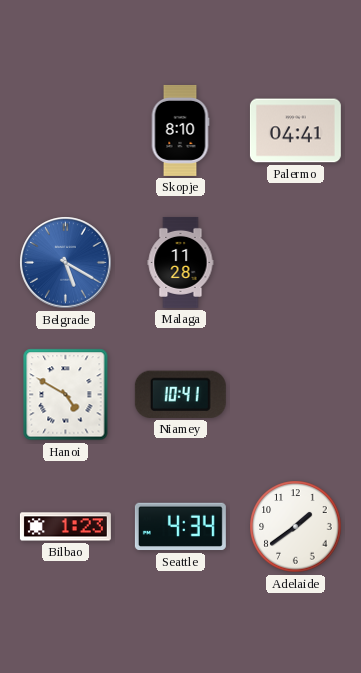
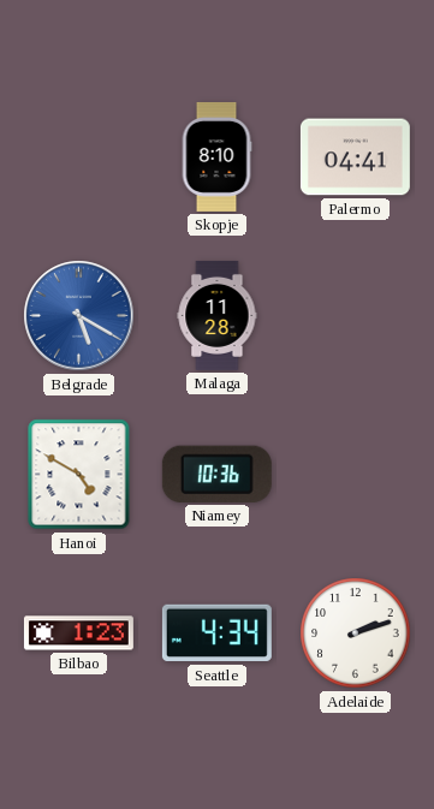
Niamey: 10:41 -> 10:36 (216, 474)
Adelaide: 1:39 -> 2:12 (356, 633)
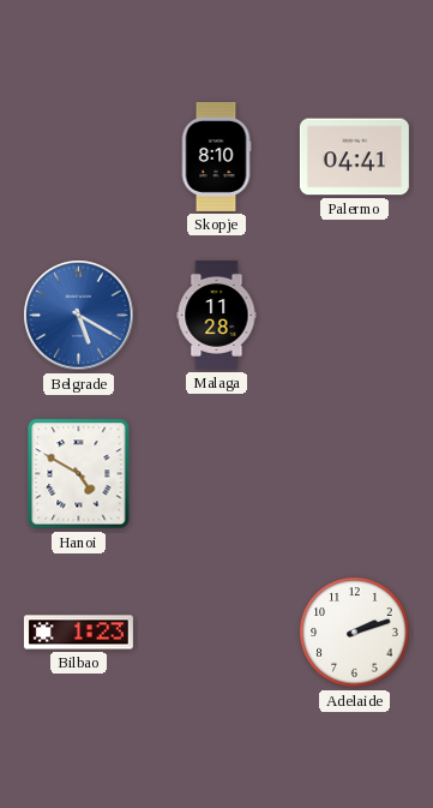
Niamey: 10:36 -> none (216, 474)
Seattle: 4:34 -> none (216, 633)
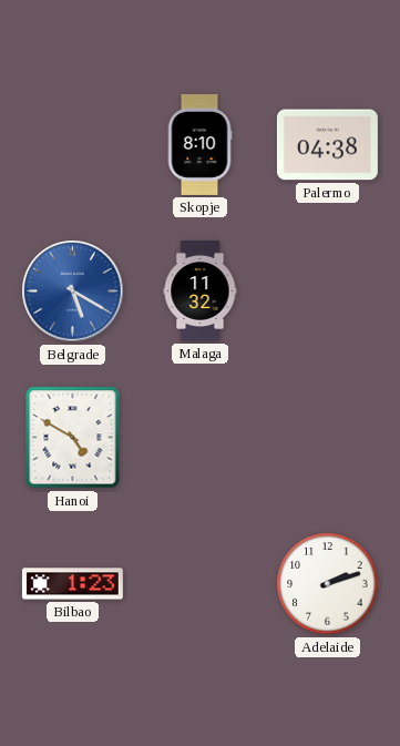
Palermo: 04:41 -> 04:38 (327, 145)
Malaga: 11:28 -> 11:32 (201, 290)
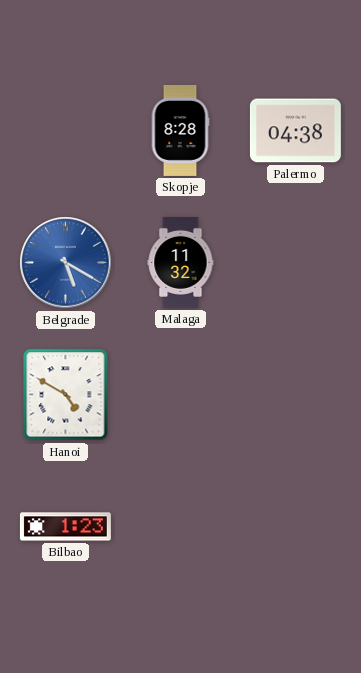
Skopje: 8:10 -> 8:28 (180, 130)
Adelaide: 2:12 -> none (328, 584)
